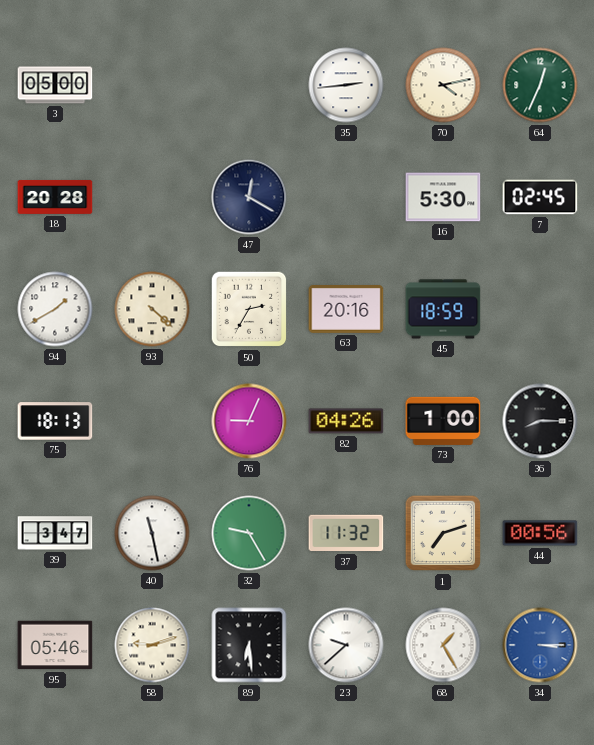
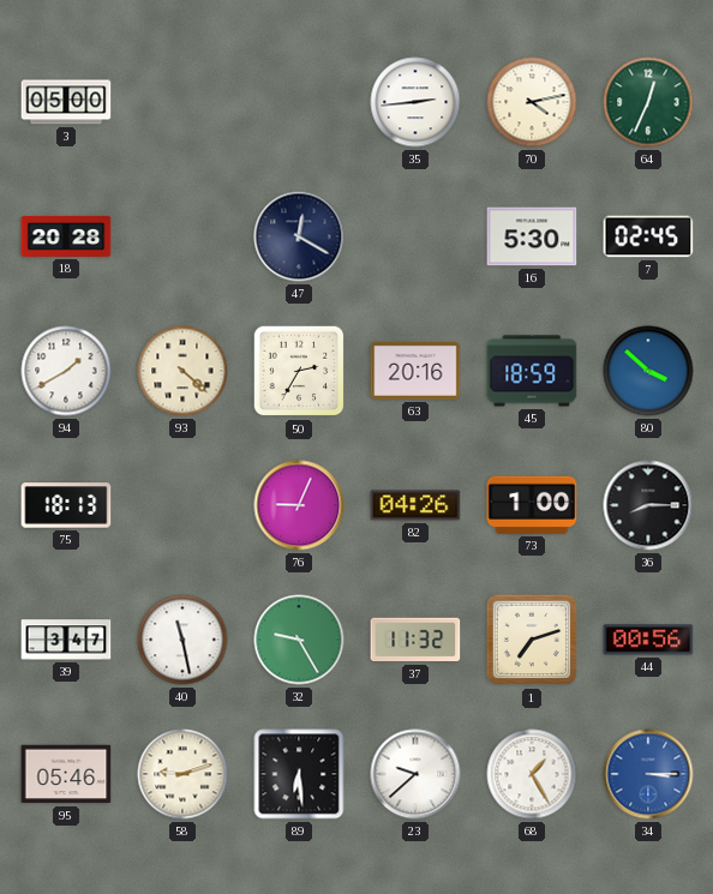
80: none -> 3:52 (648, 371)
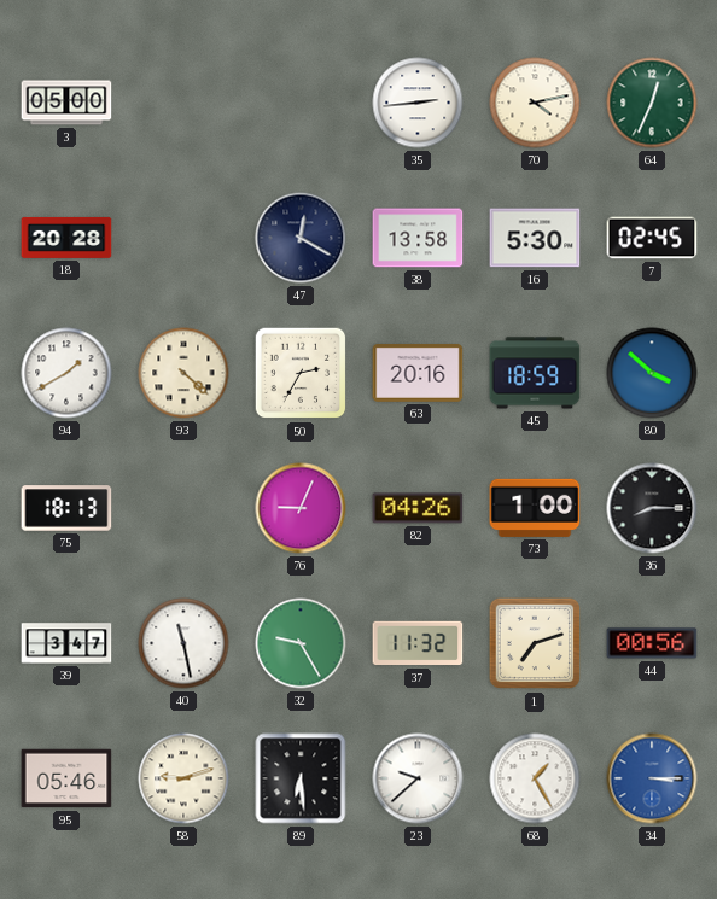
38: none -> 13:58 (418, 238)
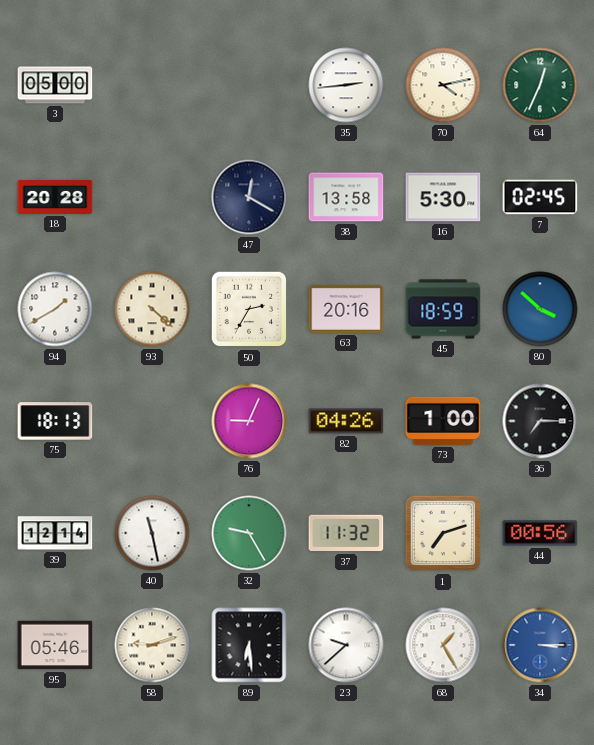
36: 8:15 -> 7:15 (540, 421)
39: 3:47 -> 12:14 (55, 533)
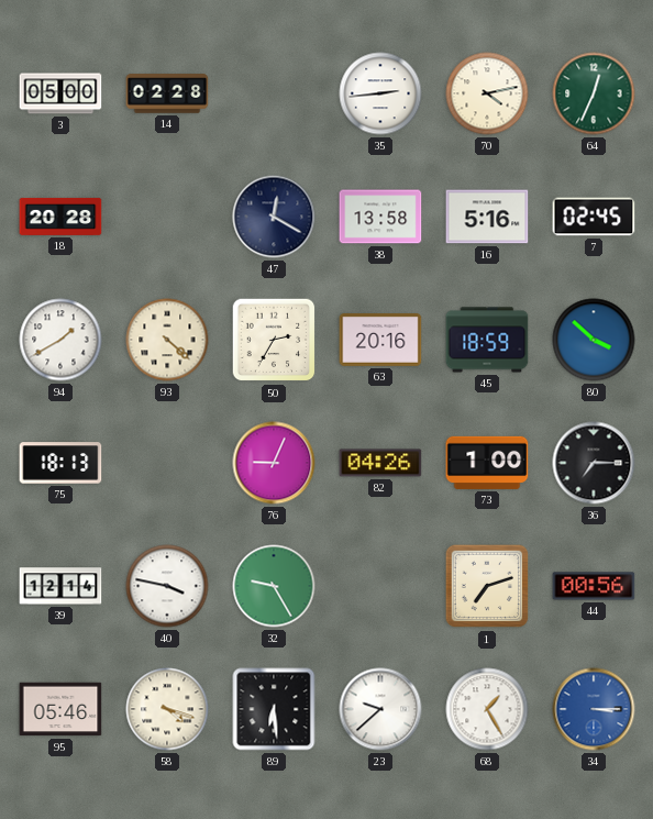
14: none -> 02:28 (167, 93)
16: 5:30 -> 5:16 (487, 217)
40: 11:28 -> 3:47 (167, 586)
37: 11:32 -> none (346, 533)
58: 9:12 -> 4:18 (167, 709)
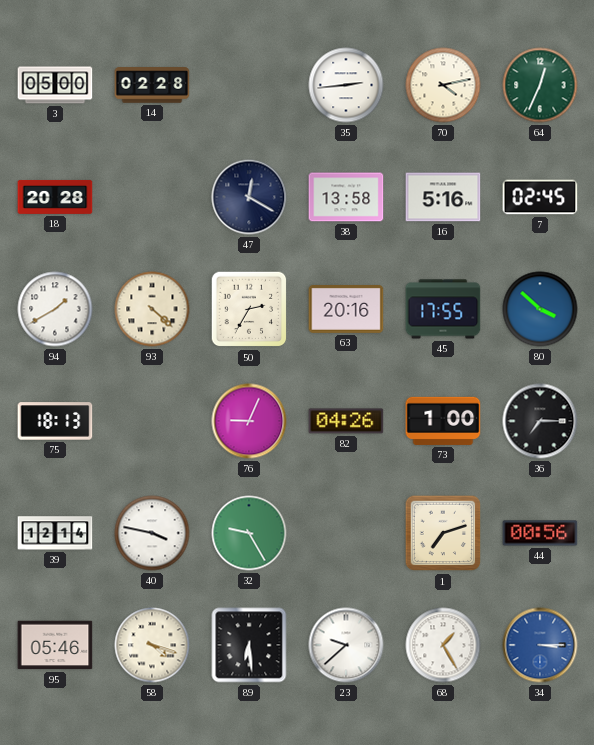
45: 18:59 -> 17:55 (443, 309)
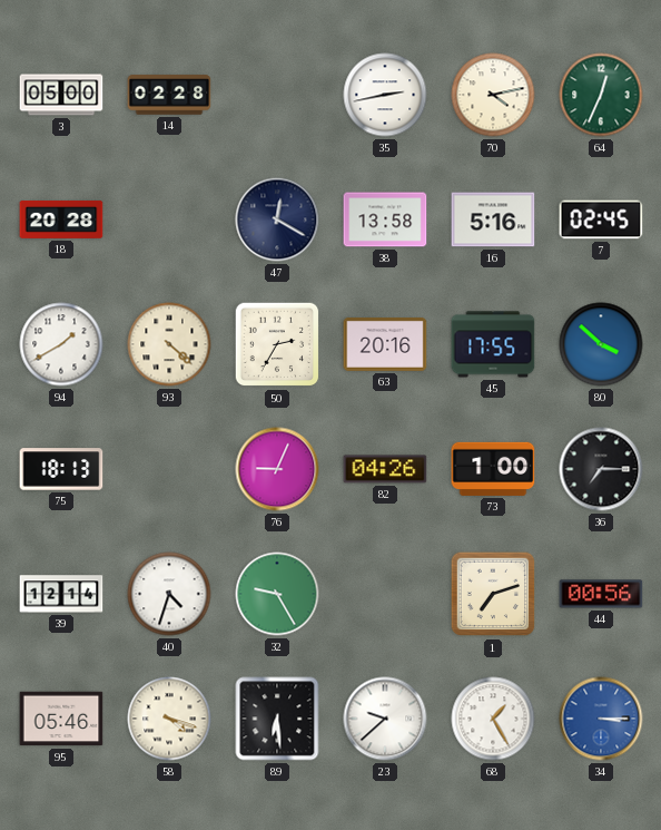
35: 2:44 -> 2:43 (385, 95)
40: 3:47 -> 4:33 (169, 594)
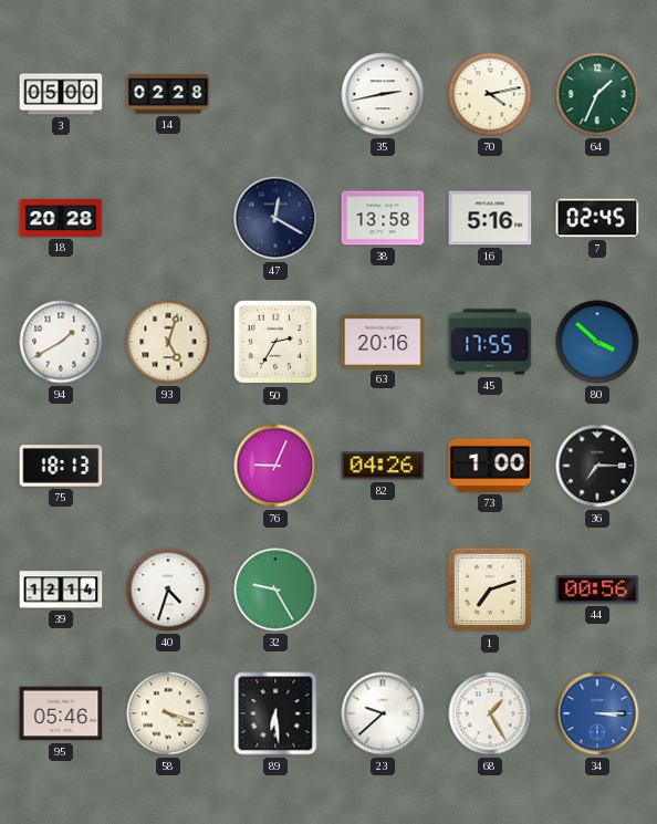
64: 12:34 -> 1:34 (597, 94)
93: 4:22 -> 5:03 (168, 342)
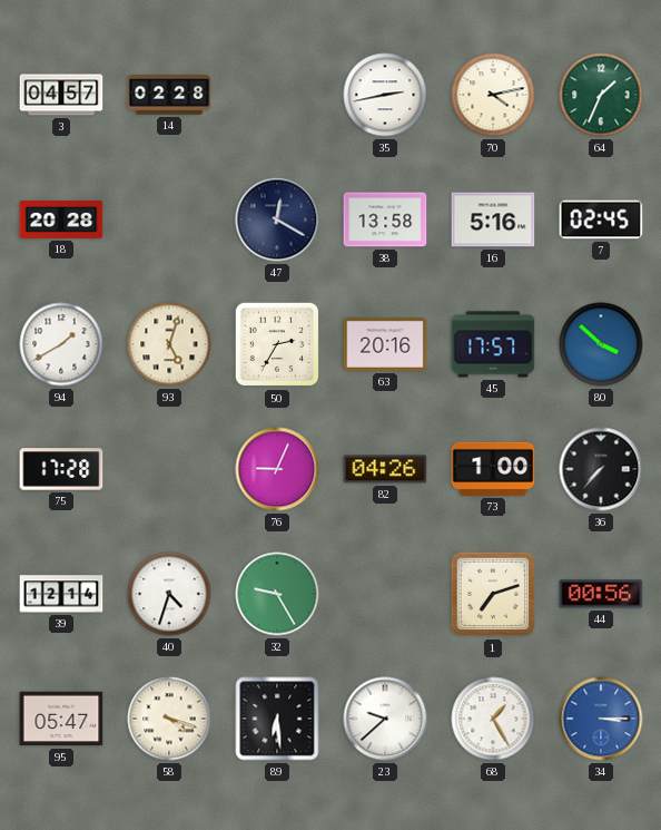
3: 05:00 -> 04:57 (61, 95)
45: 17:55 -> 17:57 (493, 344)
75: 18:13 -> 17:28 (61, 469)
36: 7:15 -> 7:37 (601, 469)
95: 05:46 -> 05:47 (61, 719)
